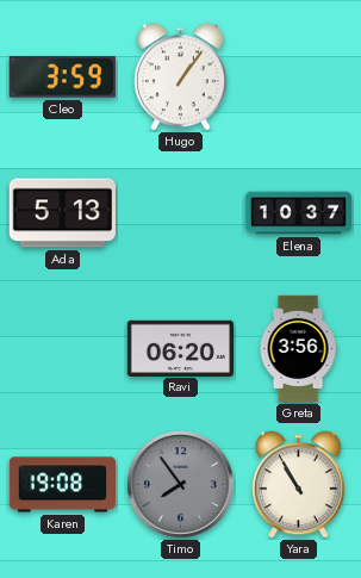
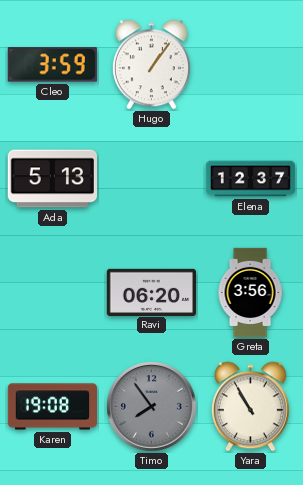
Elena: 10:37 -> 12:37 (251, 179)
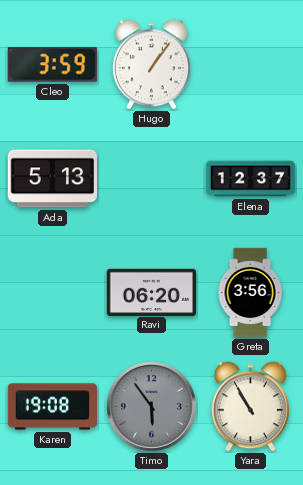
Timo: 7:54 -> 5:54 (152, 407)
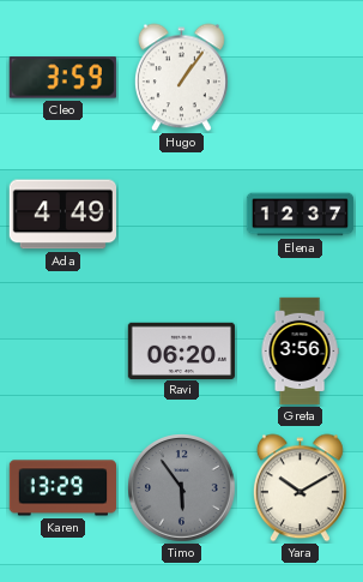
Ada: 5:13 -> 4:49 (62, 215)
Karen: 19:08 -> 13:29 (62, 488)
Yara: 10:55 -> 10:10 (300, 488)
